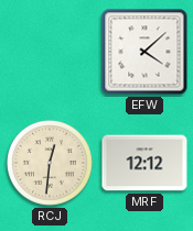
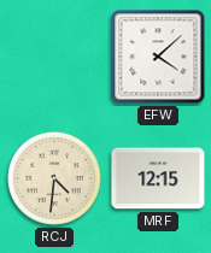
RCJ: 12:31 -> 4:31 (55, 180)
MRF: 12:12 -> 12:15 (158, 178)
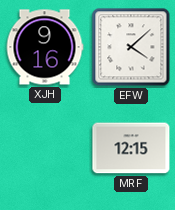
XJH: none -> 9:16 (45, 47)
RCJ: 4:31 -> none (55, 180)
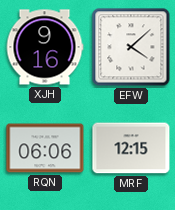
RQN: none -> 06:06 (45, 148)
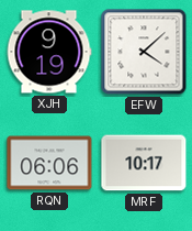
XJH: 9:16 -> 9:19 (49, 52)
MRF: 12:15 -> 10:17 (144, 163)
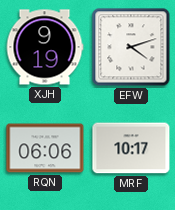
EFW: 4:08 -> 4:12 (131, 47)
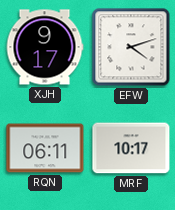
XJH: 9:19 -> 9:17 (45, 47)
RQN: 06:06 -> 06:11 (45, 148)
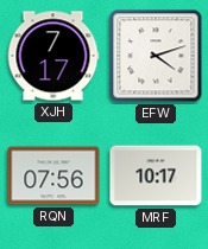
XJH: 9:17 -> 7:17 (53, 56)
RQN: 06:11 -> 07:56 (53, 175)
